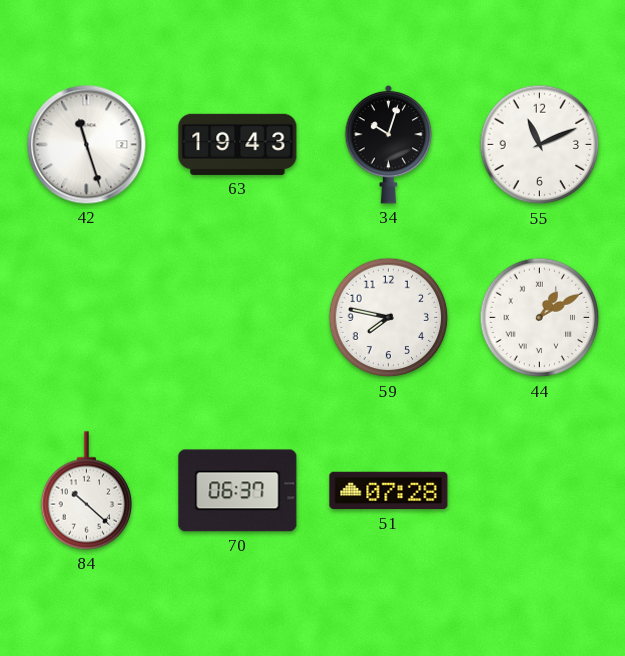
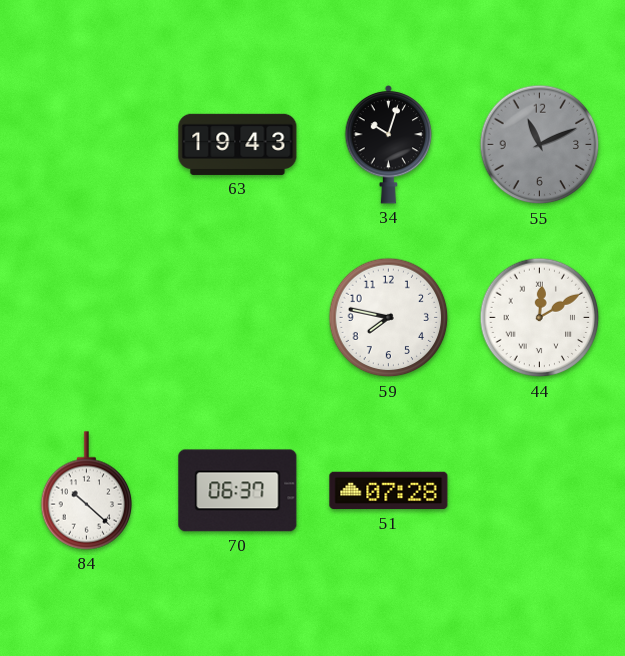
42: 11:27 -> none (87, 145)
55 dial: white -> grey (540, 145)
44: 1:10 -> 12:10 (540, 318)
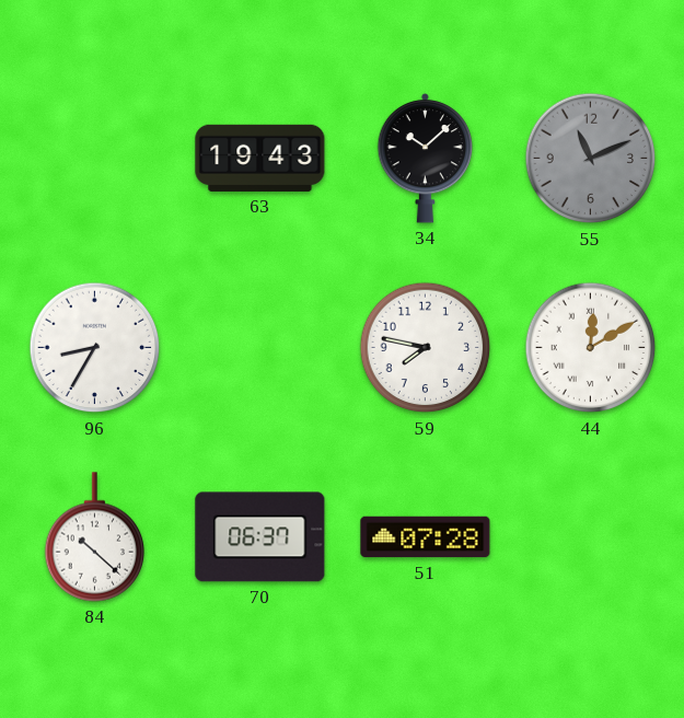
34: 10:03 -> 10:08 (426, 158)
96: none -> 8:35 (95, 348)
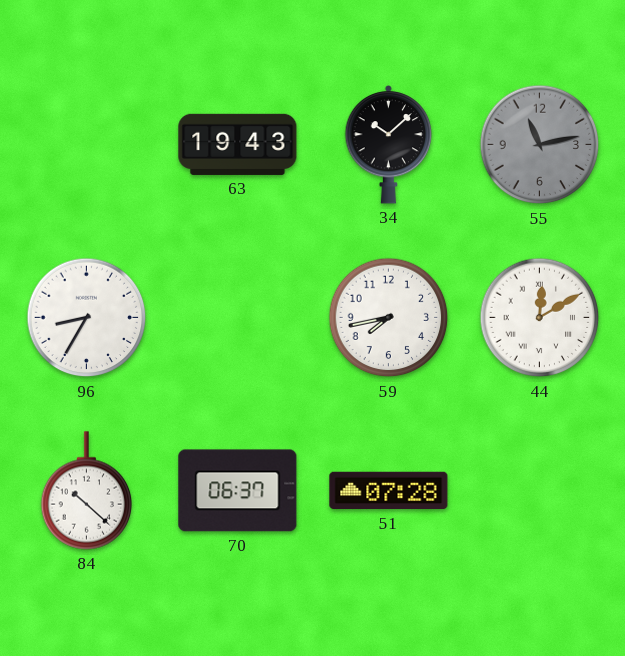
55: 11:11 -> 11:13 (540, 145)
59: 7:47 -> 7:43 (389, 318)
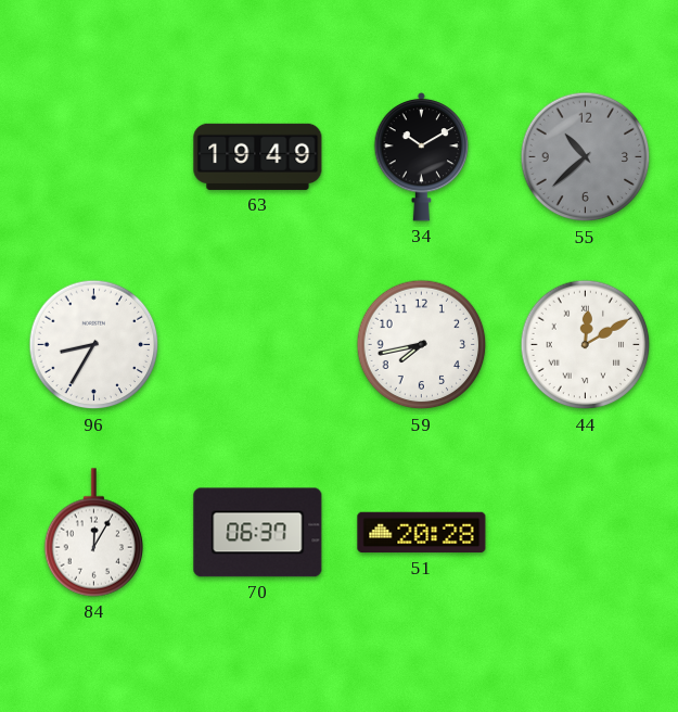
63: 19:43 -> 19:49 (258, 156)
34: 10:08 -> 10:10 (422, 156)
55: 11:13 -> 10:38 (586, 157)
84: 10:22 -> 12:05 (94, 533)
51: 07:28 -> 20:28 (422, 533)
